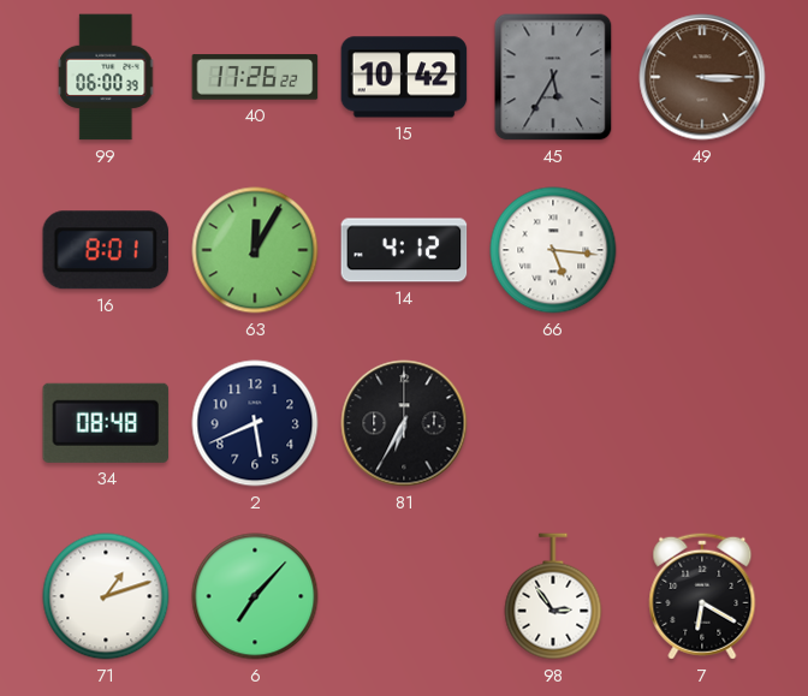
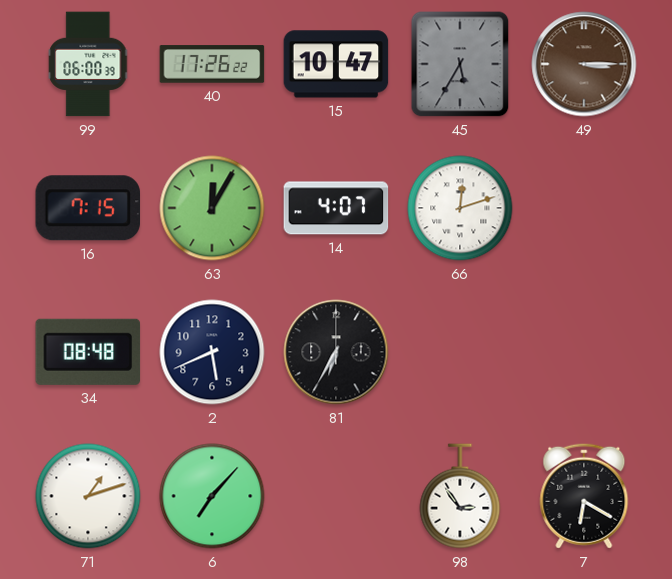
15: 10:42 -> 10:47 (336, 64)
16: 8:01 -> 7:15 (88, 208)
14: 4:12 -> 4:07 (336, 208)
66: 5:16 -> 12:12 (460, 208)
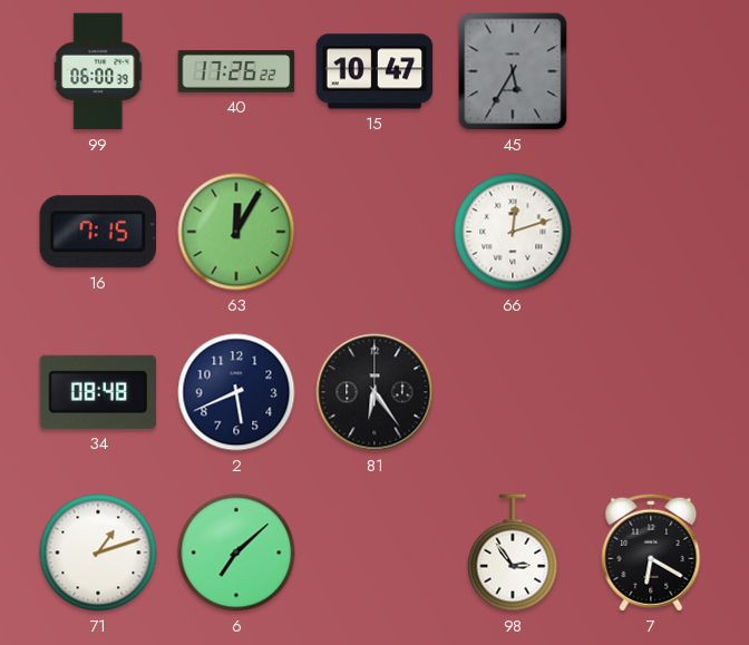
49: 3:15 -> none (584, 64)
14: 4:07 -> none (336, 208)
81: 6:35 -> 6:24 (374, 392)
6: 7:07 -> 7:08 (236, 553)
